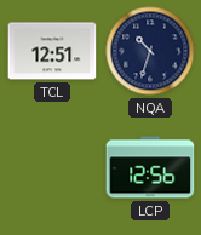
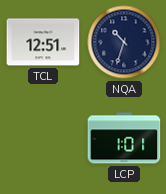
LCP: 12:56 -> 1:01 (124, 138)
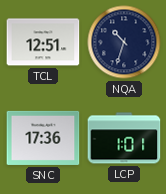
SNC: none -> 17:36 (43, 138)
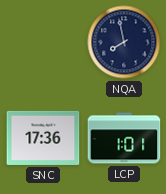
TCL: 12:51 -> none (43, 42)
NQA: 10:33 -> 7:58 (124, 42)
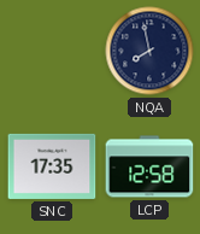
SNC: 17:36 -> 17:35 (52, 166)
LCP: 1:01 -> 12:58 (149, 166)
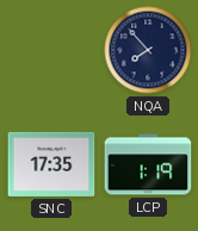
NQA: 7:58 -> 7:53 (148, 50)
LCP: 12:58 -> 1:19 (148, 164)
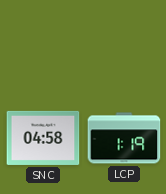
NQA: 7:53 -> none (148, 50)
SNC: 17:35 -> 04:58 (43, 138)
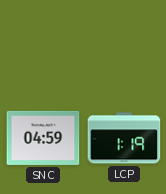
SNC: 04:58 -> 04:59 (43, 138)
